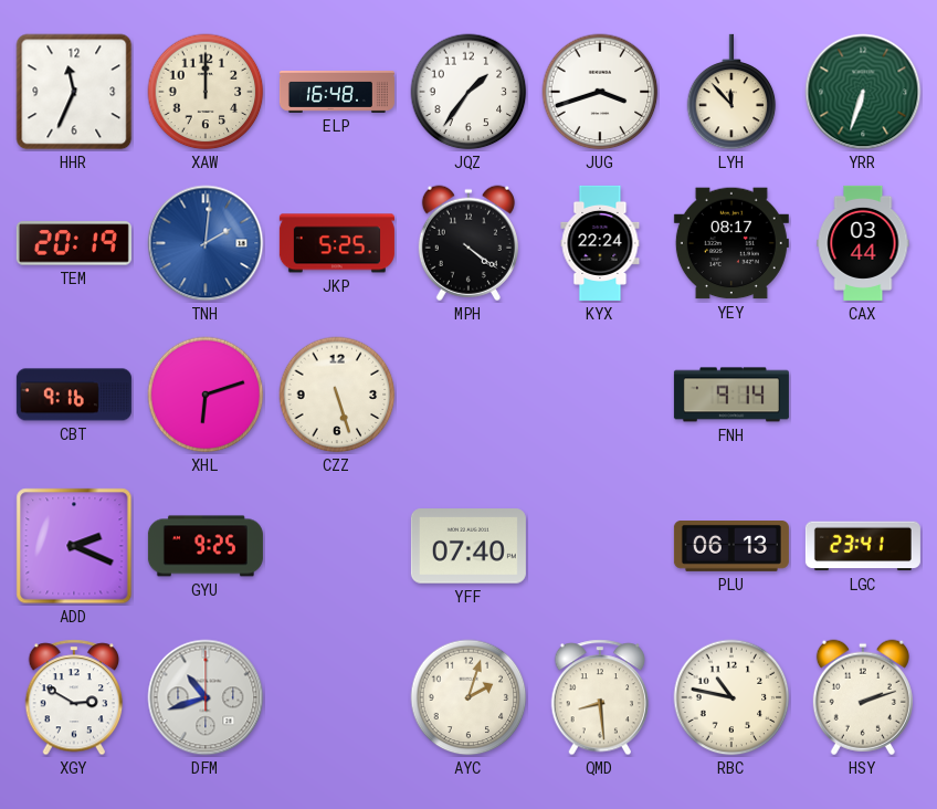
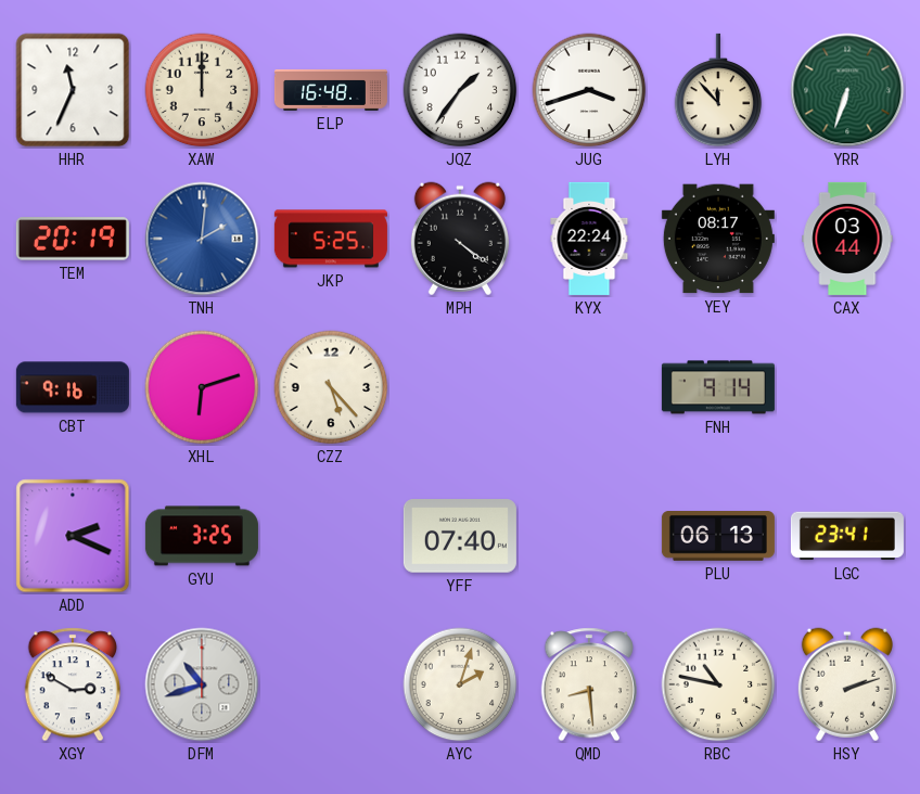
CZZ: 5:27 -> 5:23 (331, 387)
GYU: 9:25 -> 3:25 (202, 536)
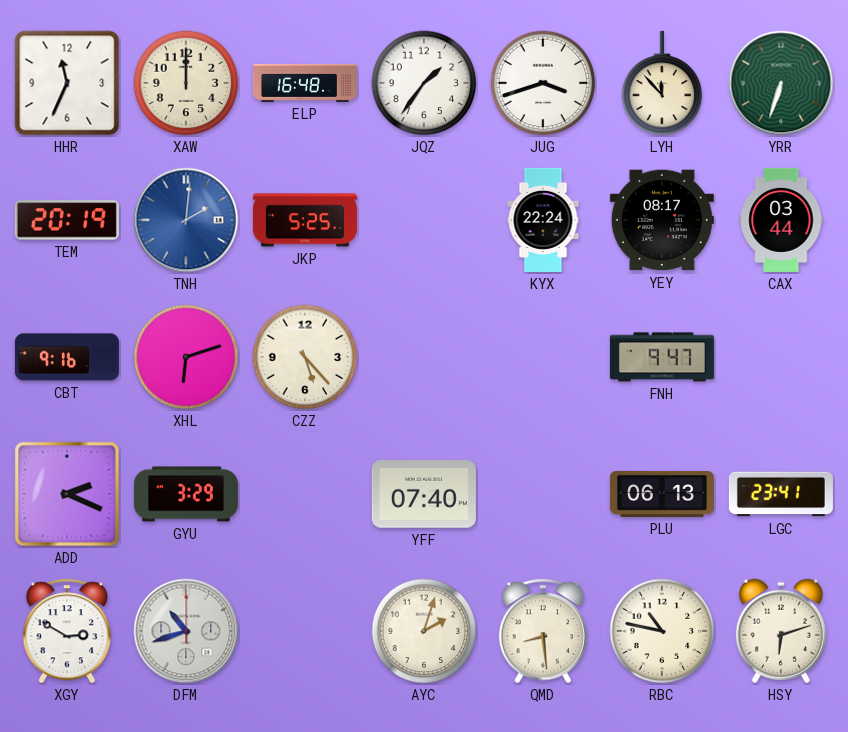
MPH: 4:21 -> none (460, 239)
FNH: 9:14 -> 9:47 (662, 357)
GYU: 3:25 -> 3:29 (186, 494)
HSY: 2:12 -> 6:12 (781, 631)
